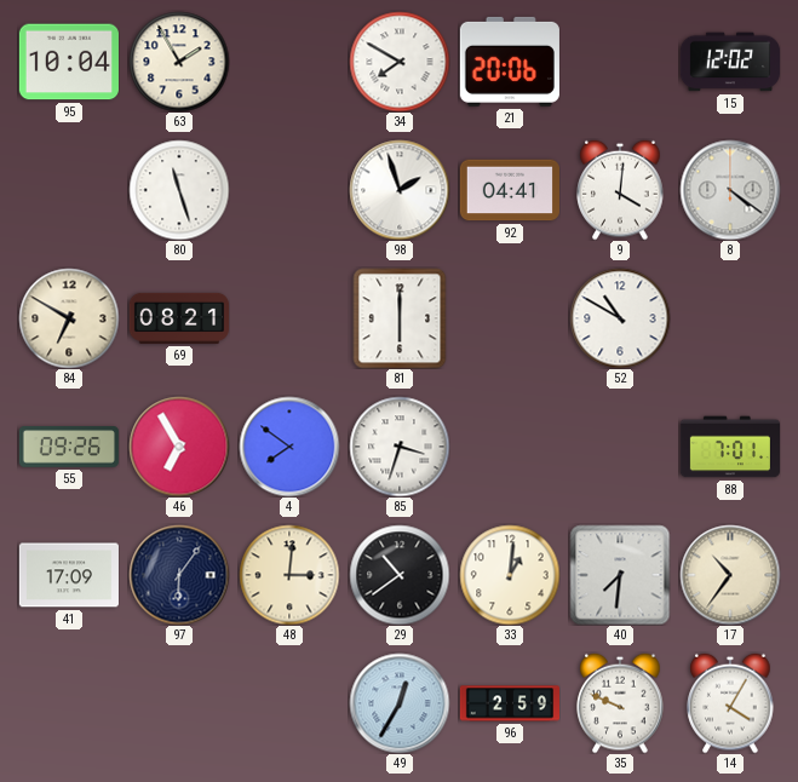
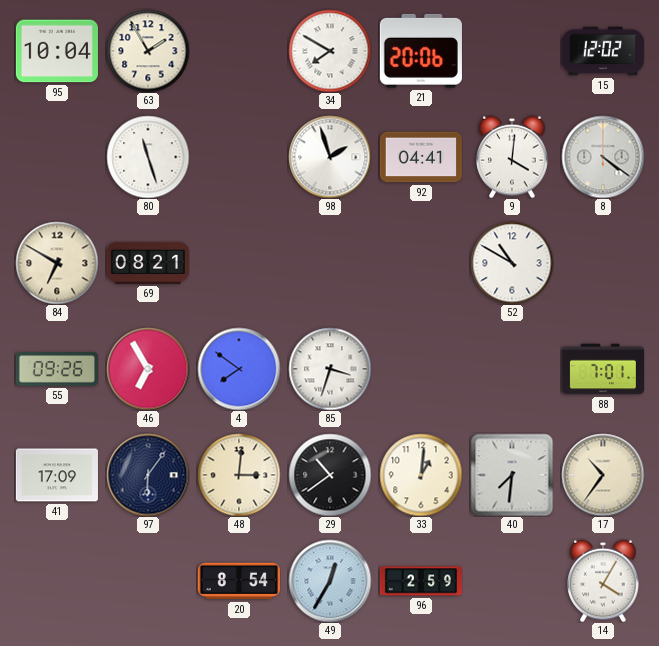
81: 6:00 -> none (400, 318)
20: none -> 8:54 (238, 581)
35: 9:49 -> none (620, 703)
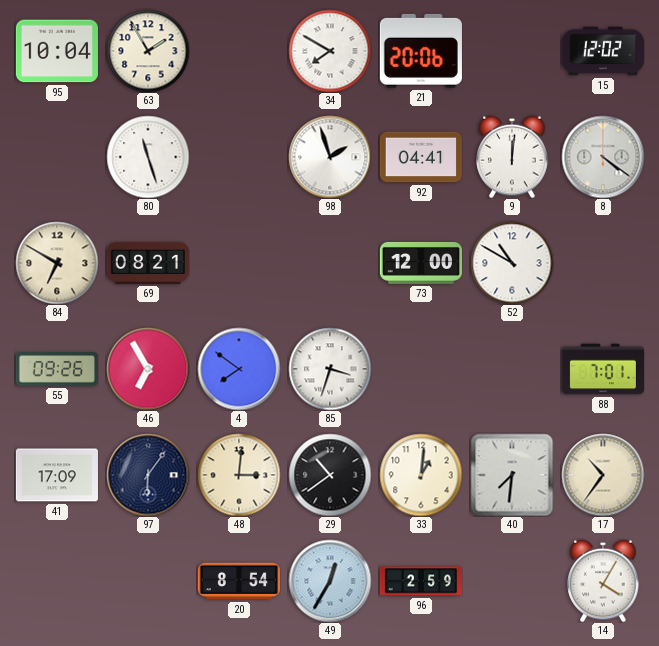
9: 4:01 -> 12:01 (512, 157)
73: none -> 12:00 (420, 263)
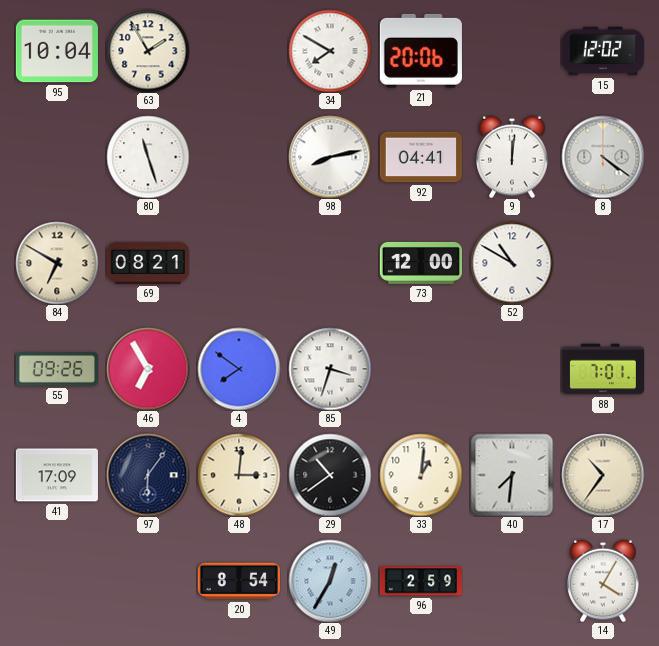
98: 1:57 -> 8:13 (330, 157)
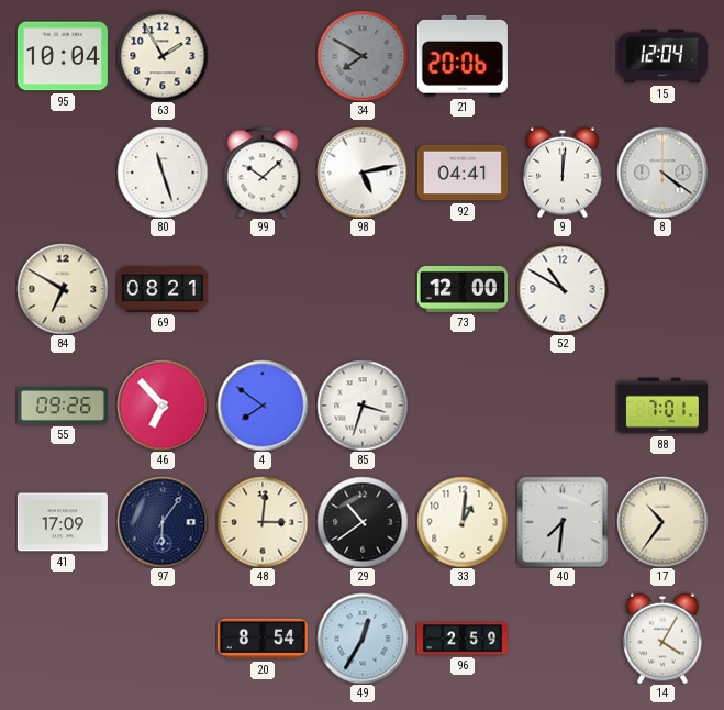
34 dial: white -> grey (363, 56)
15: 12:02 -> 12:04 (661, 56)
99: none -> 10:08 (263, 173)
98: 8:13 -> 5:13 (363, 173)
46: 6:55 -> 6:53 (163, 406)
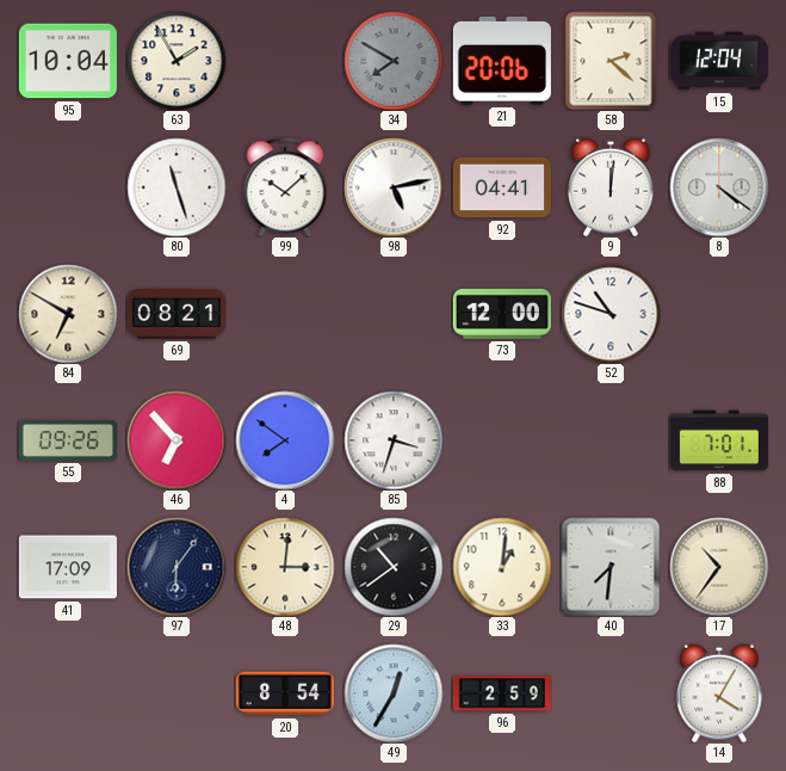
58: none -> 2:22 (611, 61)
52: 10:50 -> 10:48 (611, 314)
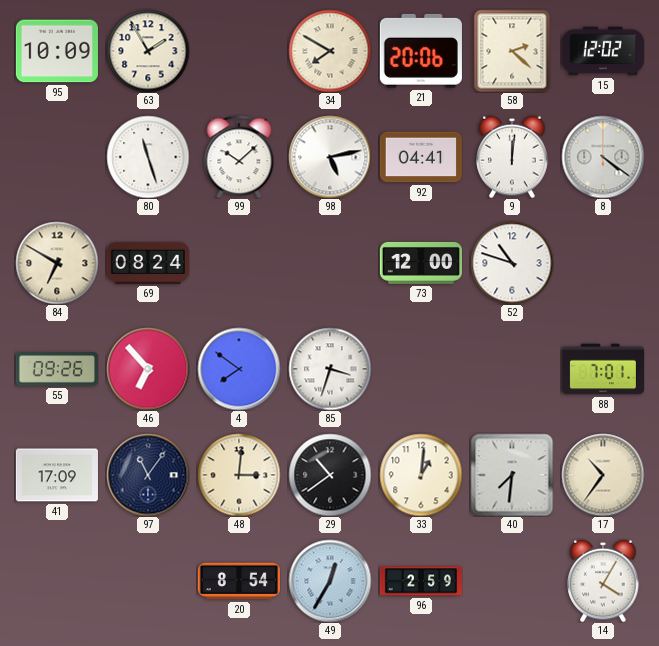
95: 10:04 -> 10:09 (57, 51)
34 dial: grey -> cream (330, 51)
15: 12:04 -> 12:02 (602, 51)
69: 08:21 -> 08:24 (147, 263)
97: 6:06 -> 11:06 (148, 475)
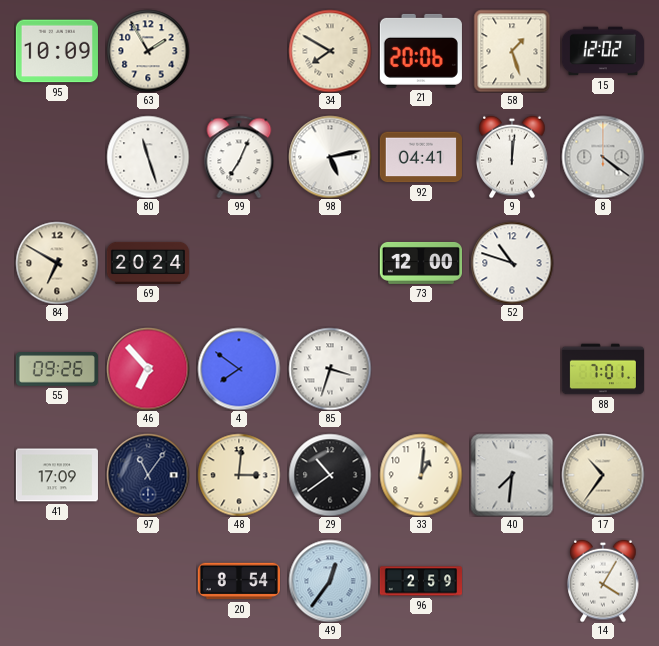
58: 2:22 -> 1:27 (512, 51)
99: 10:08 -> 7:04 (239, 157)
69: 08:24 -> 20:24 (147, 263)
49: 12:35 -> 12:36 (330, 581)
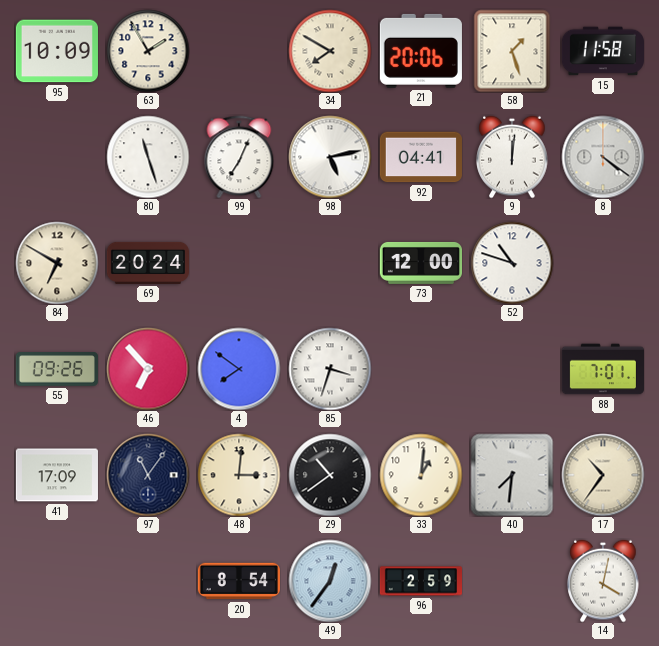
15: 12:02 -> 11:58 (602, 51)
14: 4:05 -> 4:02 (603, 581)
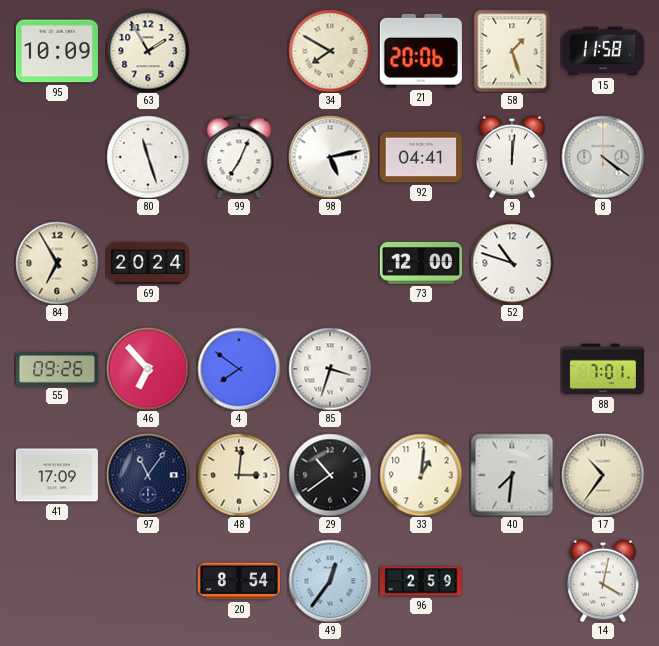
84: 6:50 -> 6:55 (57, 263)
